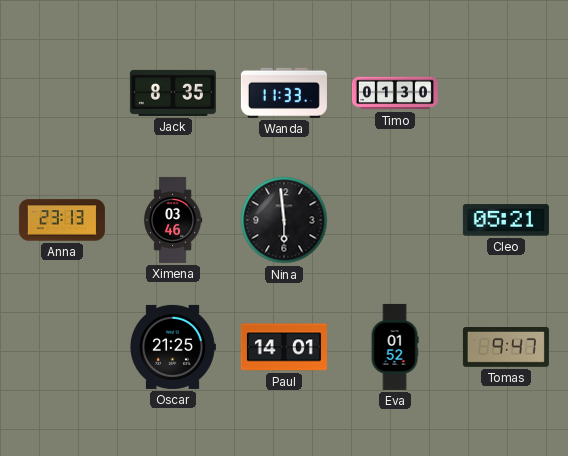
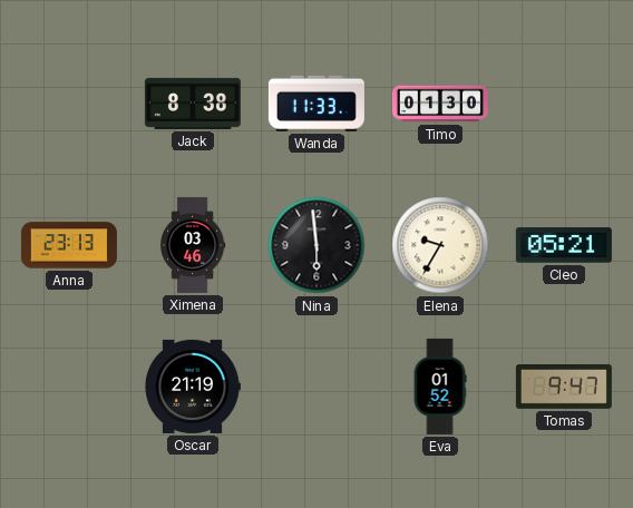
Jack: 8:35 -> 8:38 (193, 104)
Elena: none -> 9:35 (440, 245)
Oscar: 21:25 -> 21:19 (193, 387)
Paul: 14:01 -> none (284, 347)
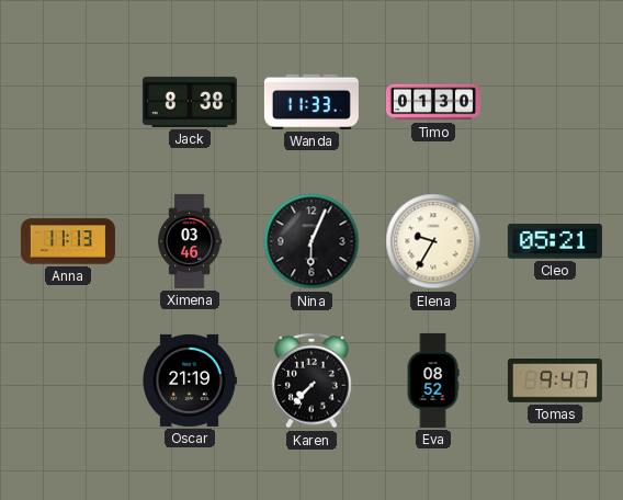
Anna: 23:13 -> 11:13 (68, 241)
Nina: 5:59 -> 6:04 (311, 241)
Karen: none -> 7:37 (311, 380)
Eva: 01:52 -> 08:52 (433, 380)
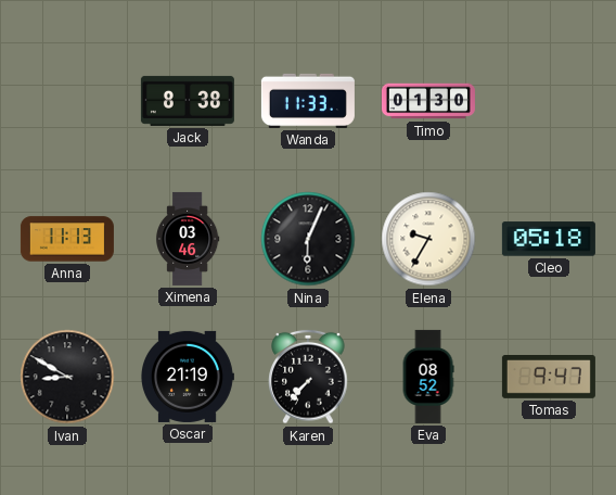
Cleo: 05:21 -> 05:18 (549, 239)
Ivan: none -> 8:50 (67, 377)
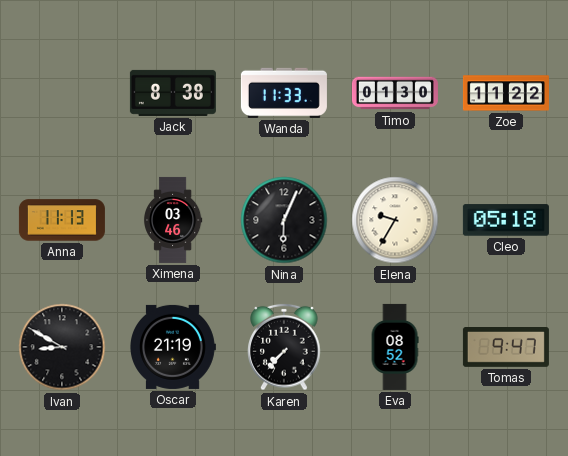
Zoe: none -> 11:22 (506, 93)
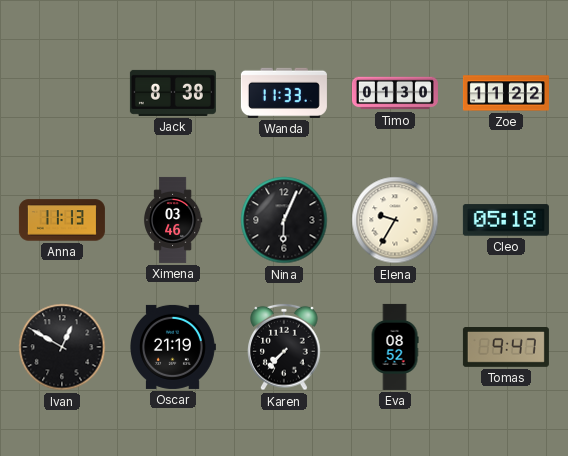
Ivan: 8:50 -> 12:50 (62, 347)
